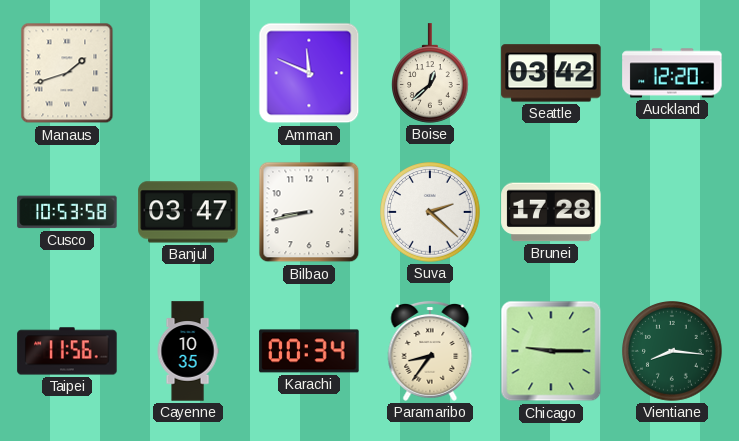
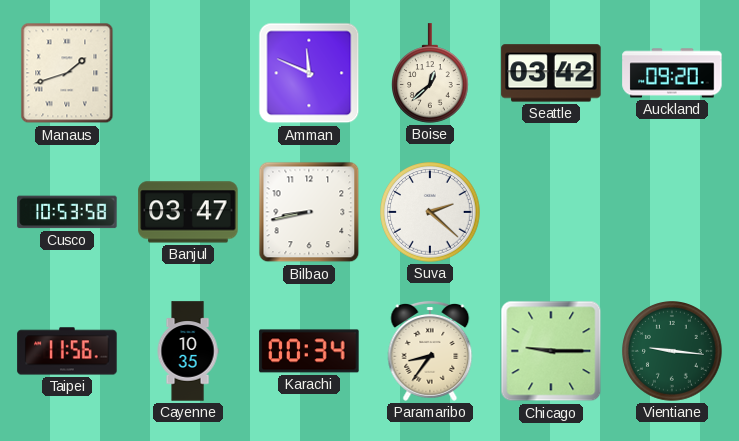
Auckland: 12:20 -> 09:20 (672, 73)
Brunei: 17:28 -> none (551, 212)
Vientiane: 8:16 -> 9:16 (672, 351)
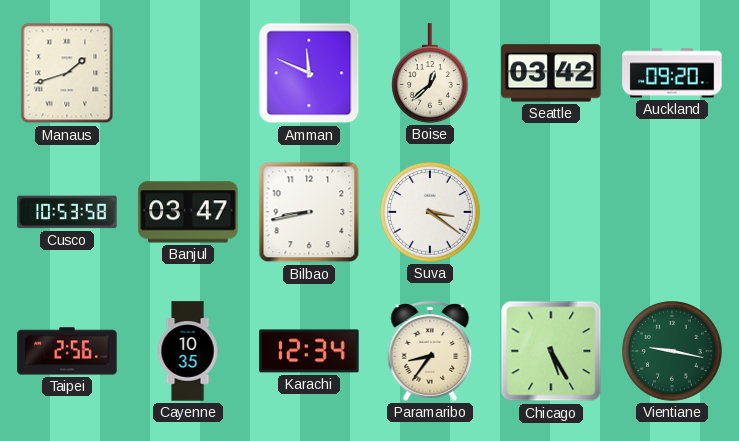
Suva: 2:22 -> 3:21 (430, 212)
Taipei: 11:56 -> 2:56 (67, 351)
Karachi: 00:34 -> 12:34 (309, 351)
Chicago: 9:15 -> 5:25 (551, 351)
Vientiane: 9:16 -> 9:17 (672, 351)
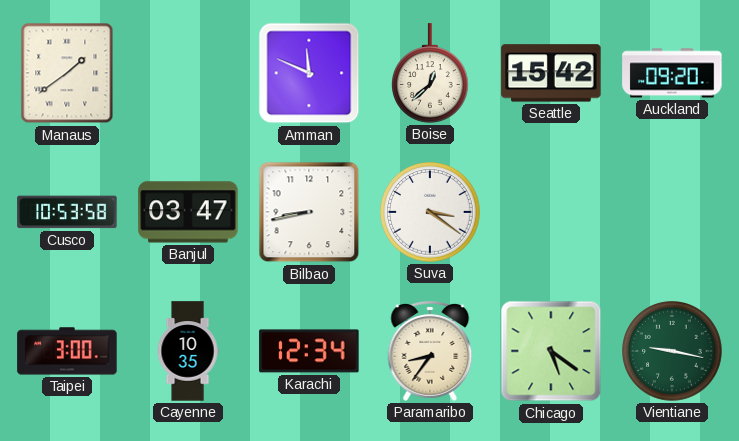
Manaus: 1:42 -> 1:39 (67, 73)
Seattle: 03:42 -> 15:42 (551, 73)
Taipei: 2:56 -> 3:00 (67, 351)
Chicago: 5:25 -> 5:21 (551, 351)
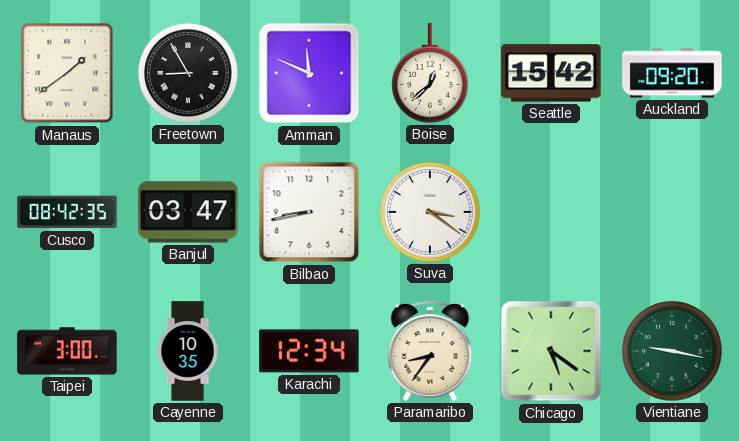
Freetown: none -> 8:55 (188, 73)
Cusco: 10:53 -> 08:42 (67, 212)
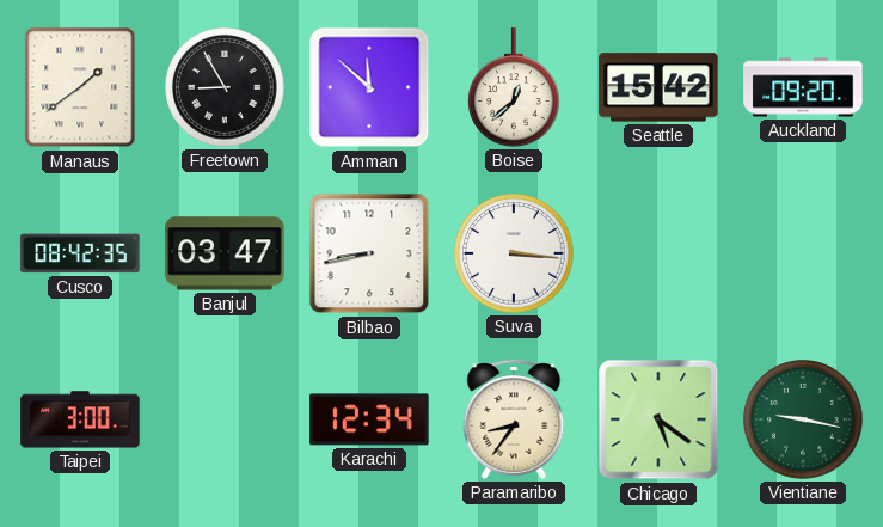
Amman: 11:49 -> 11:52 (369, 87)
Suva: 3:21 -> 3:16 (514, 253)
Cayenne: 10:35 -> none (188, 351)
